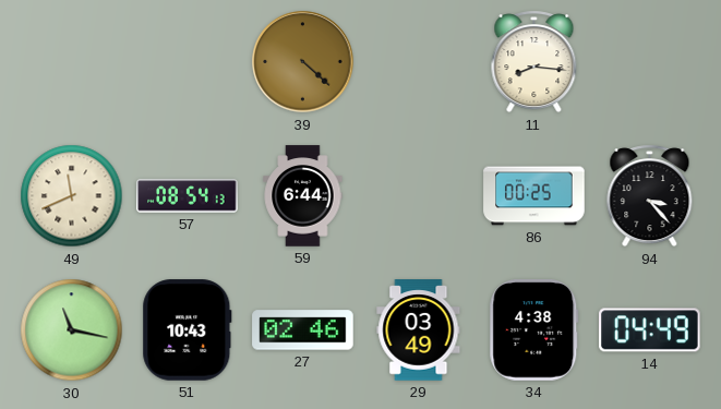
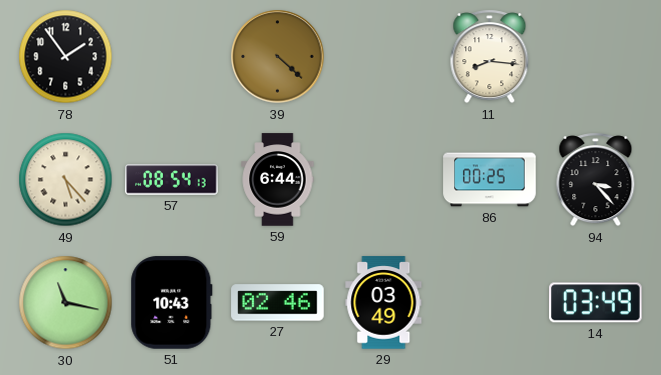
78: none -> 1:54 (66, 57)
49: 11:41 -> 5:23 (66, 180)
34: 4:38 -> none (534, 330)
14: 04:49 -> 03:49 (596, 303)
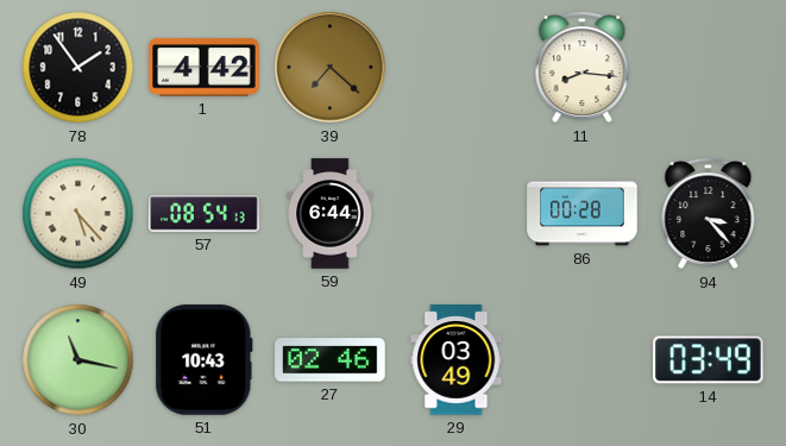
1: none -> 4:42 (205, 68)
39: 4:22 -> 7:22 (331, 68)
86: 00:25 -> 00:28 (583, 214)
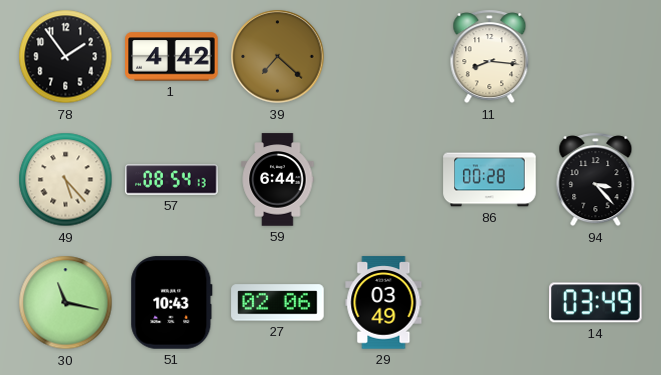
27: 02:46 -> 02:06 (278, 303)
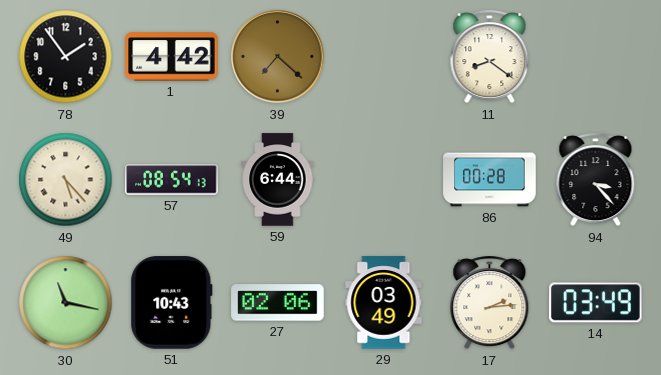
11: 8:16 -> 8:21 (490, 57)
17: none -> 2:14 (490, 303)
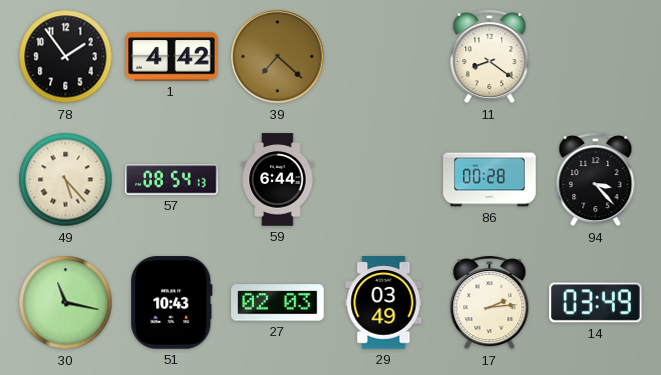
27: 02:06 -> 02:03 (278, 303)
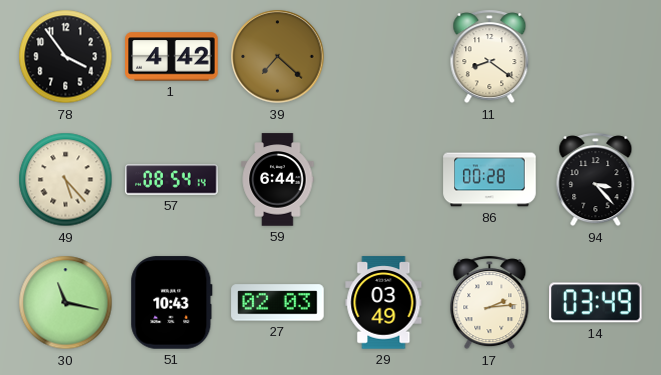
78: 1:54 -> 3:54 (66, 57)
57: 08:54:13 -> 08:54:14 (172, 180)
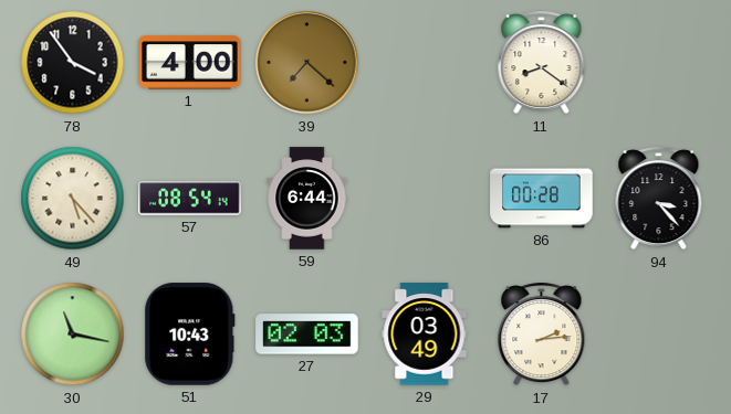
1: 4:42 -> 4:00 (190, 63)
14: 03:49 -> none (596, 303)
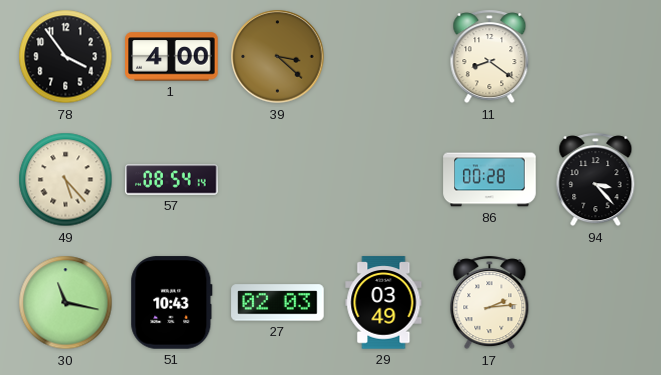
39: 7:22 -> 3:22 (278, 57)
59: 6:44 -> none (307, 199)
